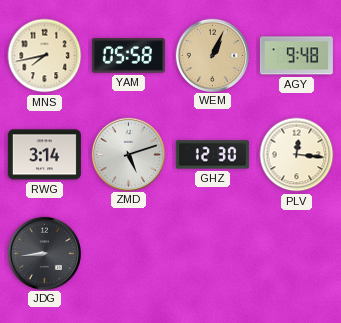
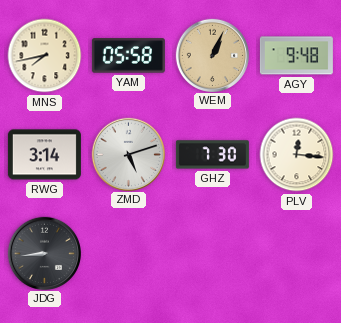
GHZ: 12:30 -> 7:30 (212, 155)
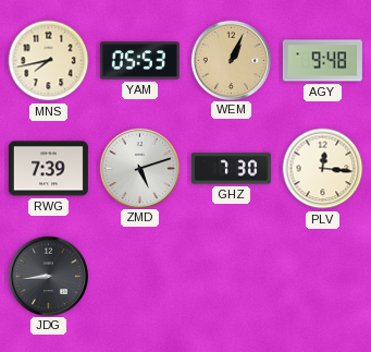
YAM: 05:58 -> 05:53 (139, 61)
RWG: 3:14 -> 7:39 (48, 169)
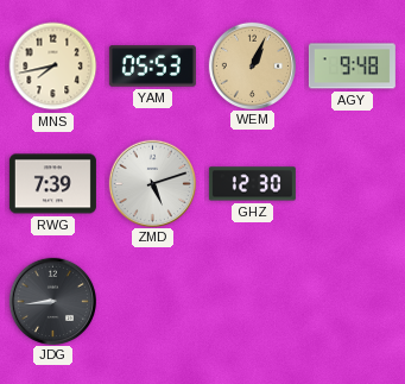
GHZ: 7:30 -> 12:30 (252, 184)
PLV: 12:16 -> none (323, 169)
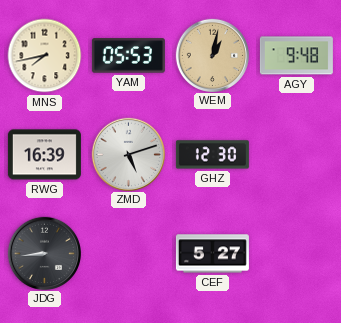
WEM: 1:04 -> 1:02 (212, 55)
RWG: 7:39 -> 16:39 (44, 155)
CEF: none -> 5:27 (212, 254)
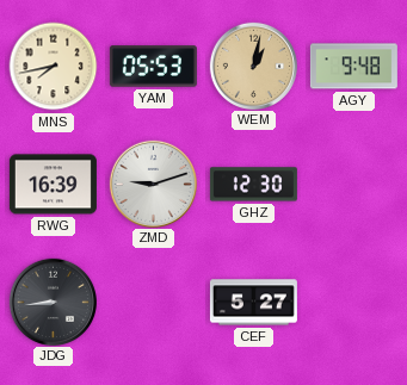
ZMD: 5:12 -> 9:12 (153, 184)
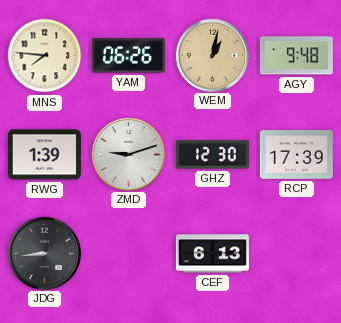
MNS: 7:43 -> 7:46 (45, 56)
YAM: 05:53 -> 06:26 (128, 56)
RWG: 16:39 -> 1:39 (44, 155)
RCP: none -> 17:39 (296, 155)
CEF: 5:27 -> 6:13 (212, 254)
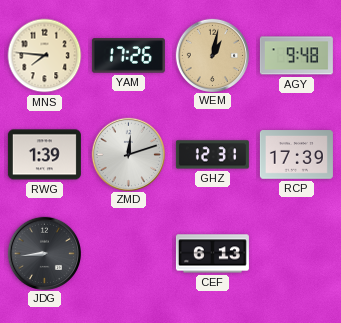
YAM: 06:26 -> 17:26 (128, 56)
ZMD: 9:12 -> 12:12 (128, 154)
GHZ: 12:30 -> 12:31 (212, 155)
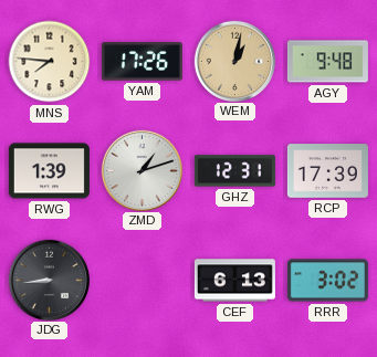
ZMD: 12:12 -> 1:12 (142, 170)
RRR: none -> 3:02 (327, 281)
